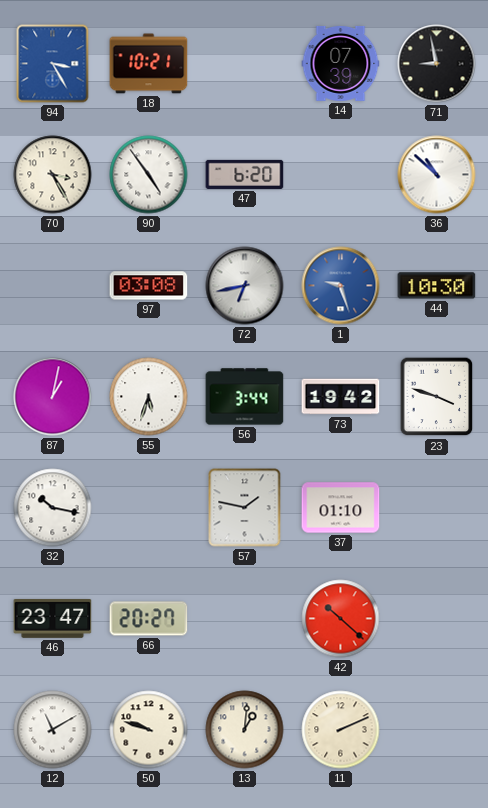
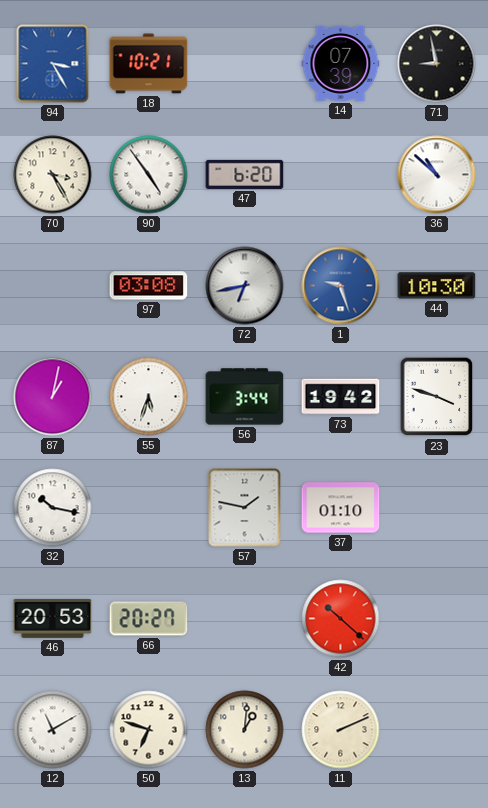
46: 23:47 -> 20:53 (53, 618)
50: 9:48 -> 6:48 (149, 730)
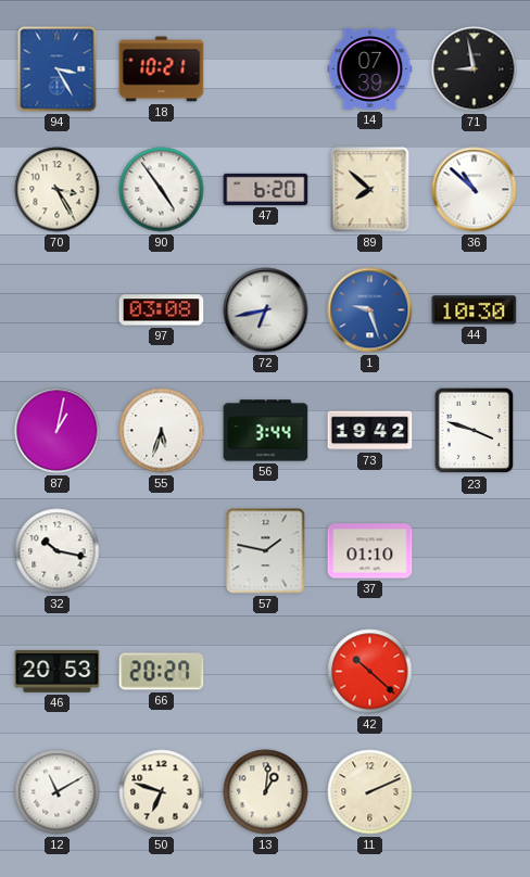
89: none -> 7:52 (370, 190)
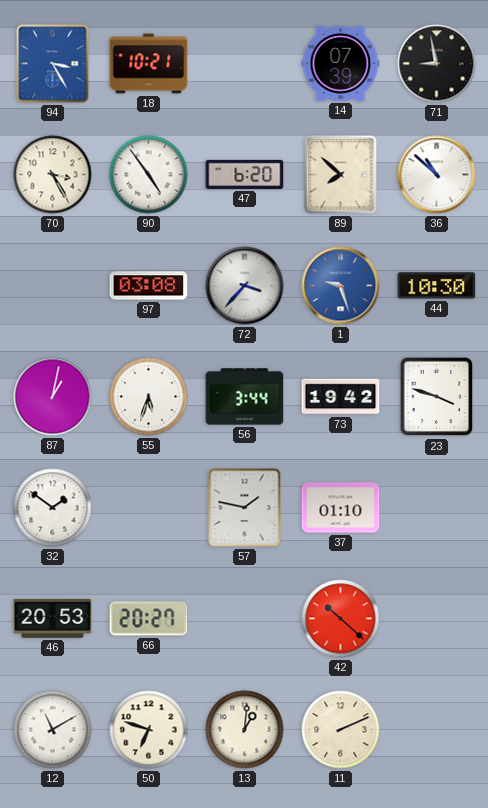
72: 6:43 -> 3:37 (245, 286)
32: 10:17 -> 1:51 (53, 508)
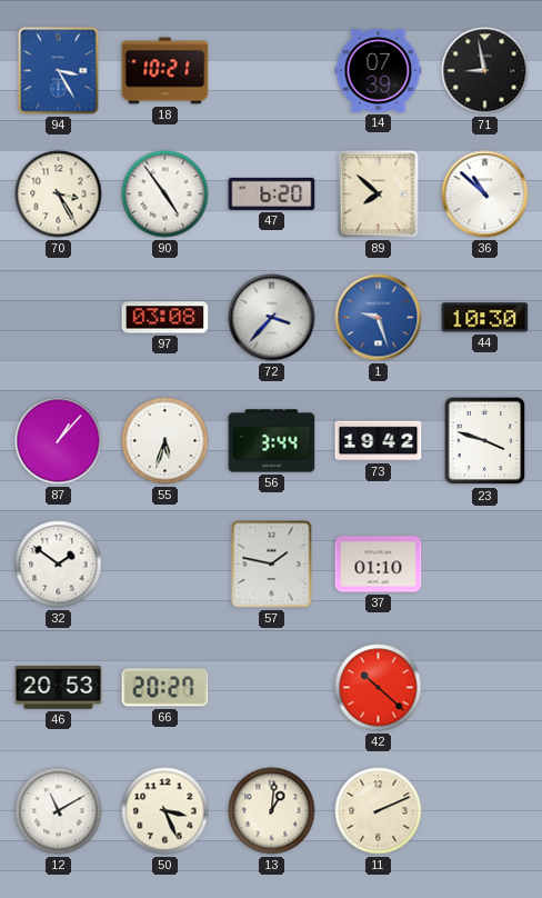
87: 1:02 -> 1:07 (59, 441)
50: 6:48 -> 3:26 (165, 811)
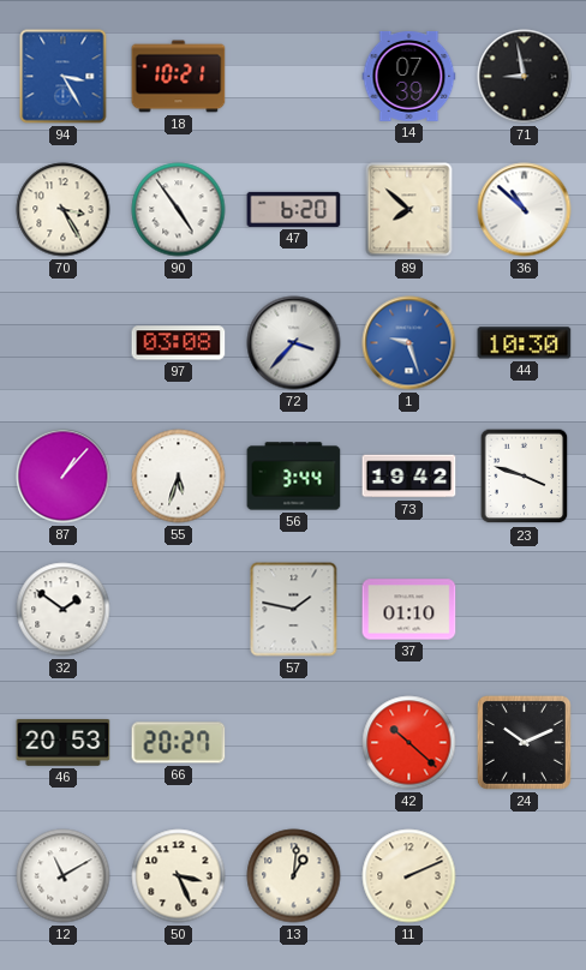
24: none -> 10:11 (524, 742)
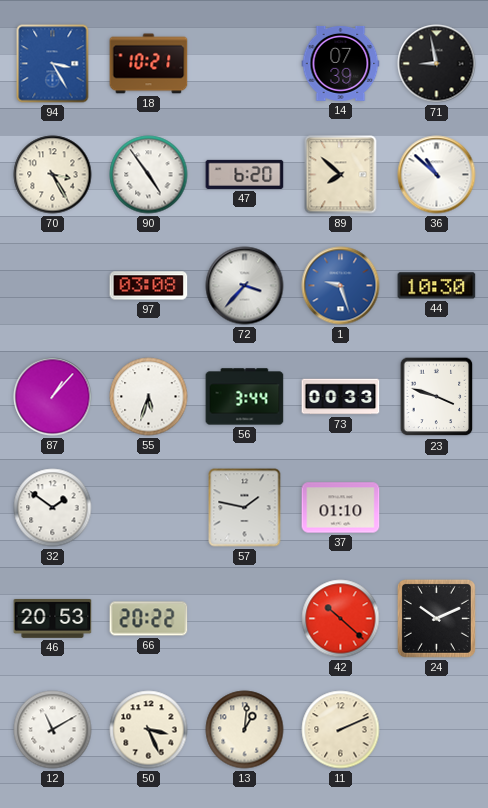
73: 19:42 -> 00:33 (341, 397)
66: 20:27 -> 20:22 (149, 619)
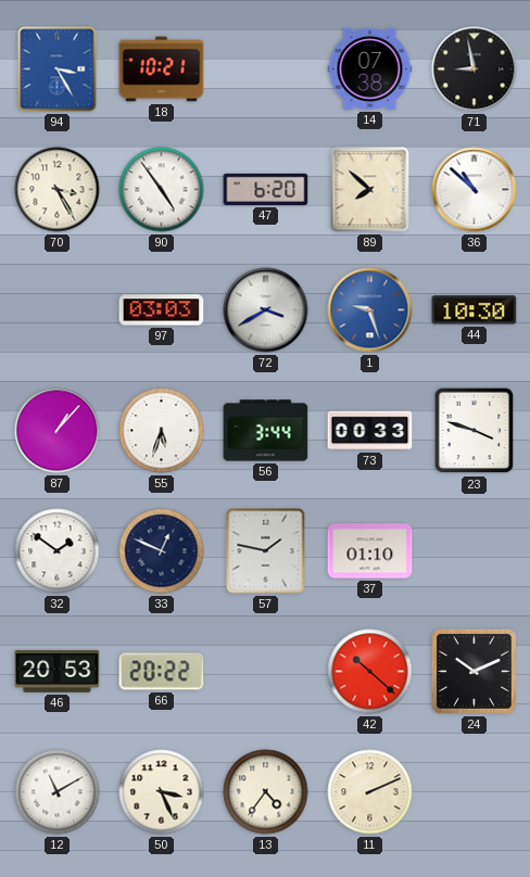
14: 07:39 -> 07:38 (370, 68)
97: 03:08 -> 03:03 (162, 310)
72: 3:37 -> 3:40 (266, 310)
33: none -> 12:49 (162, 551)
13: 1:01 -> 4:36 (266, 792)
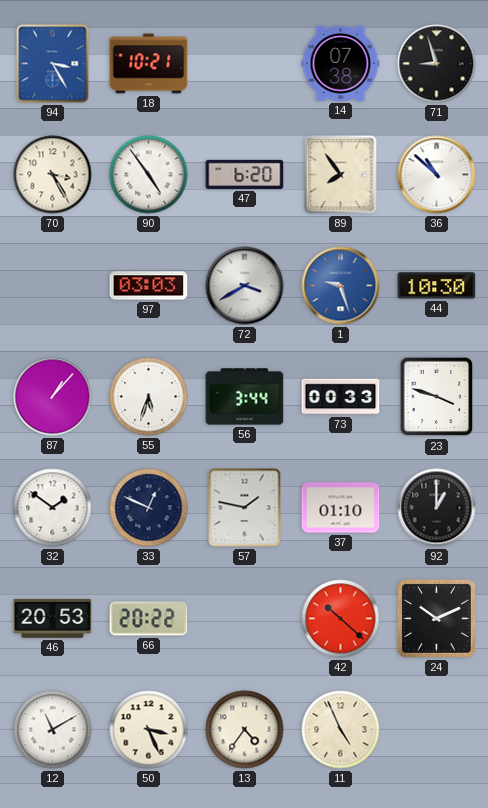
71: 8:58 -> 8:57 (437, 64)
89: 7:52 -> 7:54 (341, 175)
92: none -> 1:00 (437, 508)
11: 2:11 -> 4:56 (341, 730)
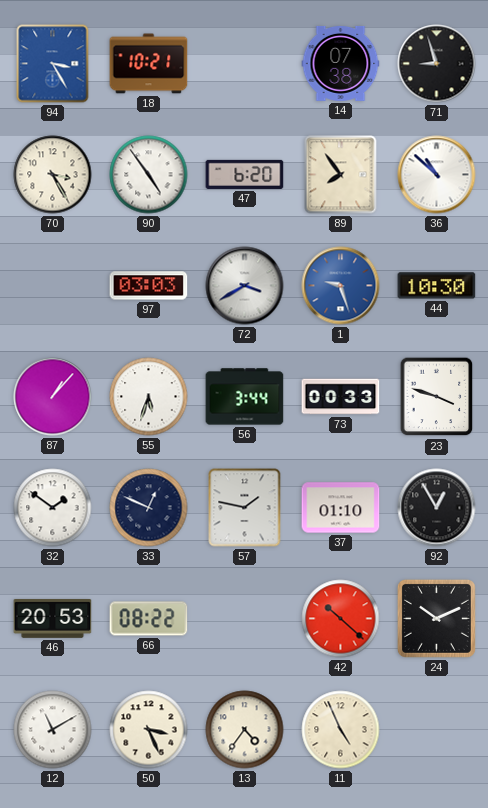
92: 1:00 -> 12:55 (437, 508)
66: 20:22 -> 08:22 (149, 619)
